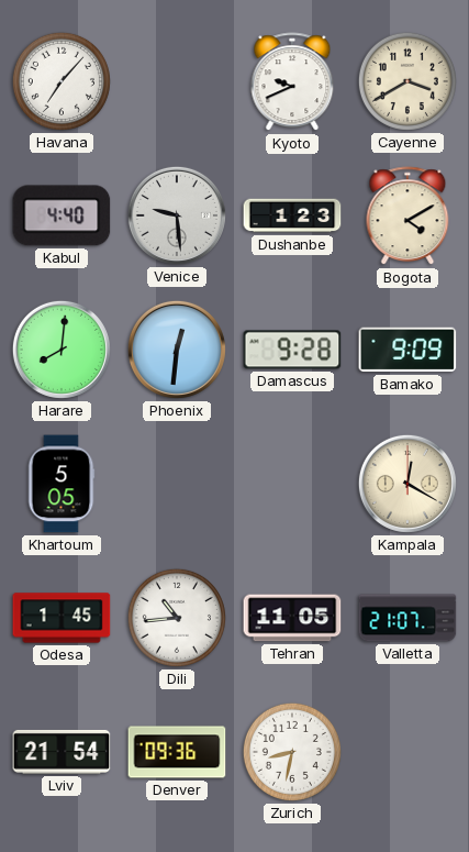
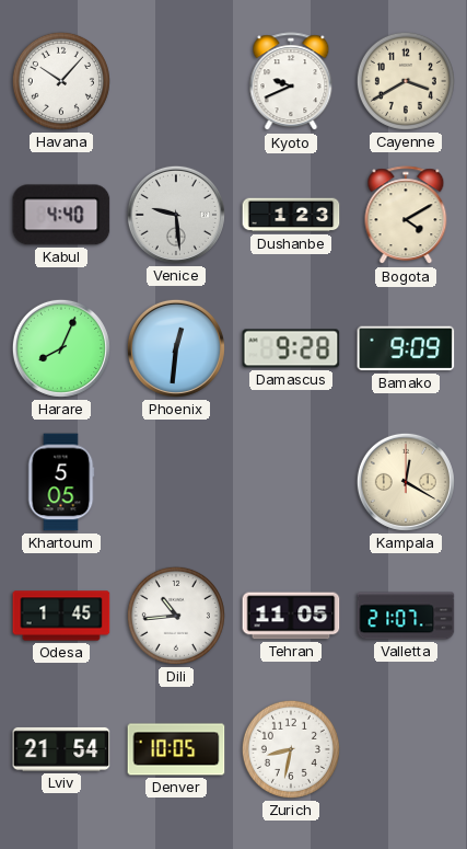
Havana: 7:07 -> 10:07 (61, 81)
Harare: 8:01 -> 8:04 (61, 348)
Denver: 09:36 -> 10:05 (176, 749)
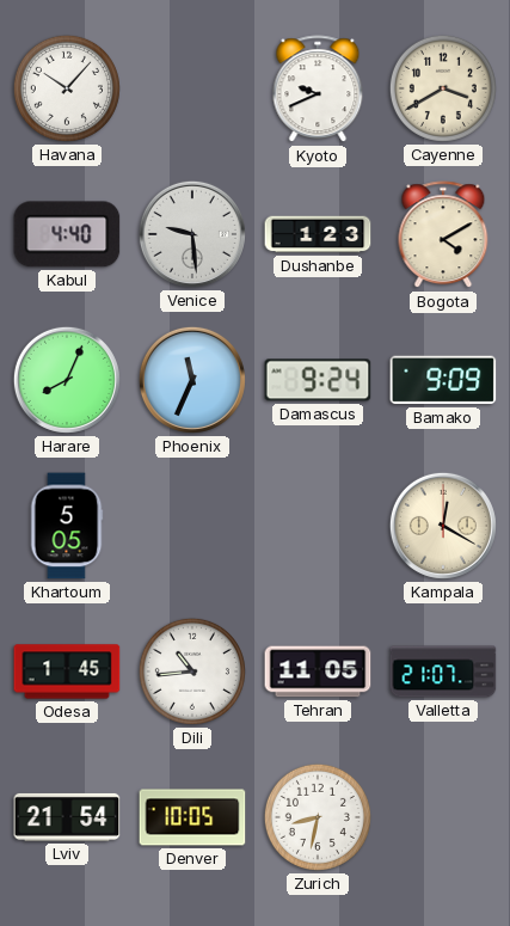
Phoenix: 12:31 -> 11:34 (192, 380)
Damascus: 9:28 -> 9:24 (318, 380)
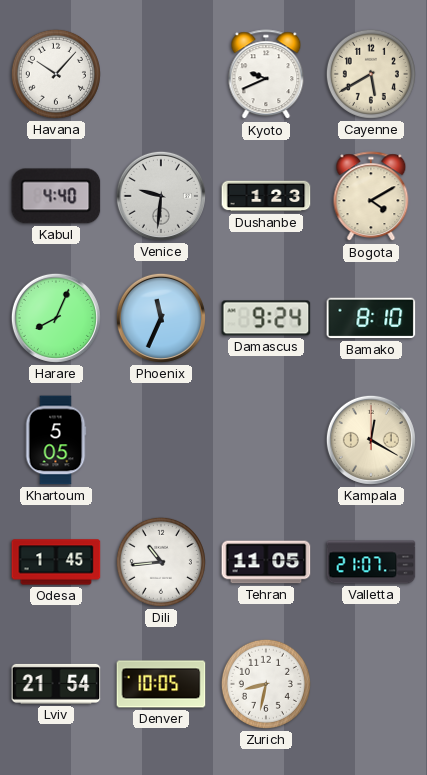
Cayenne: 3:40 -> 5:40 (371, 74)
Venice: 9:29 -> 9:31 (161, 196)
Bamako: 9:09 -> 8:10 (371, 318)
